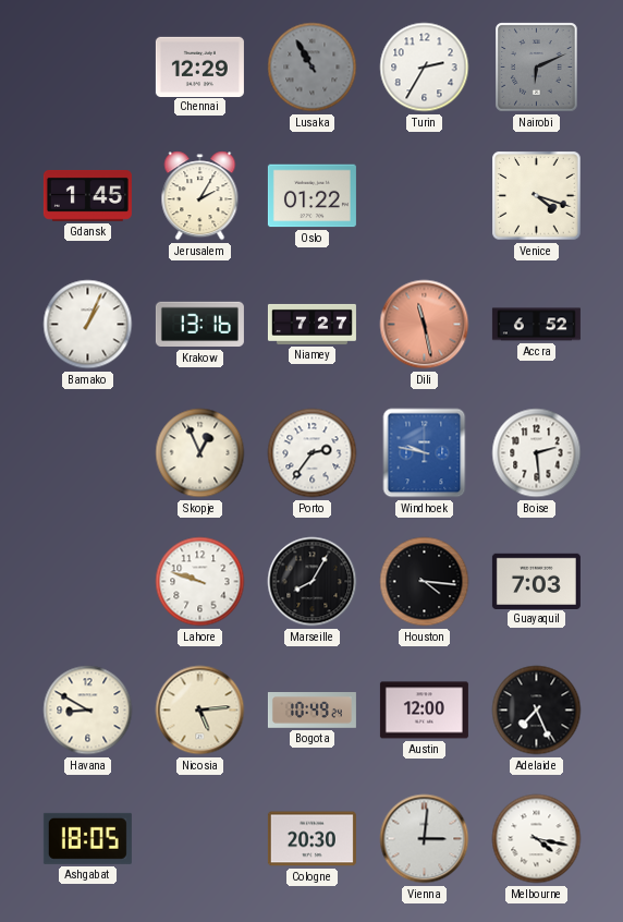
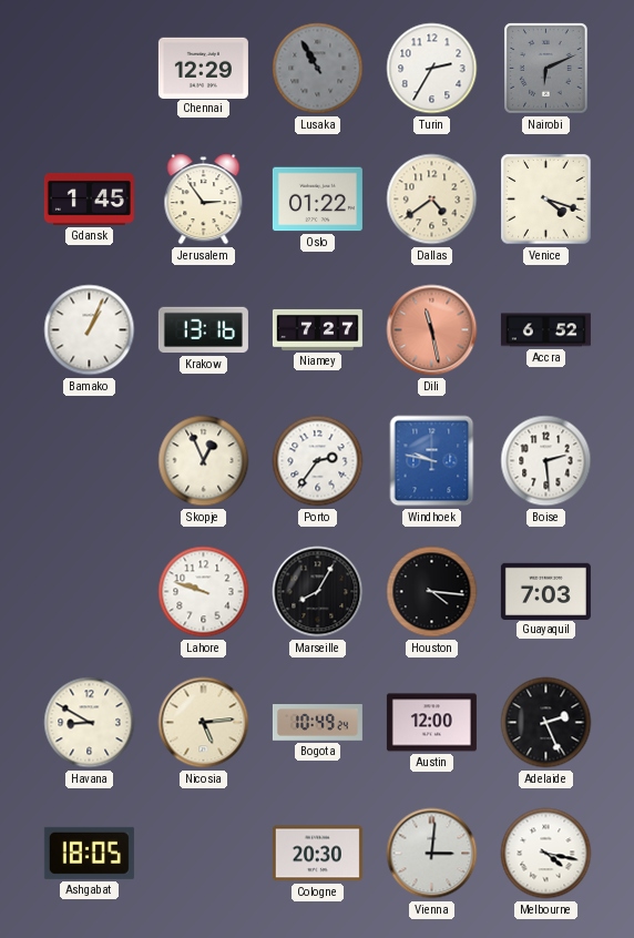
Jerusalem: 2:05 -> 2:54 (204, 200)
Dallas: none -> 4:39 (432, 200)
Adelaide: 7:26 -> 2:26 (546, 723)
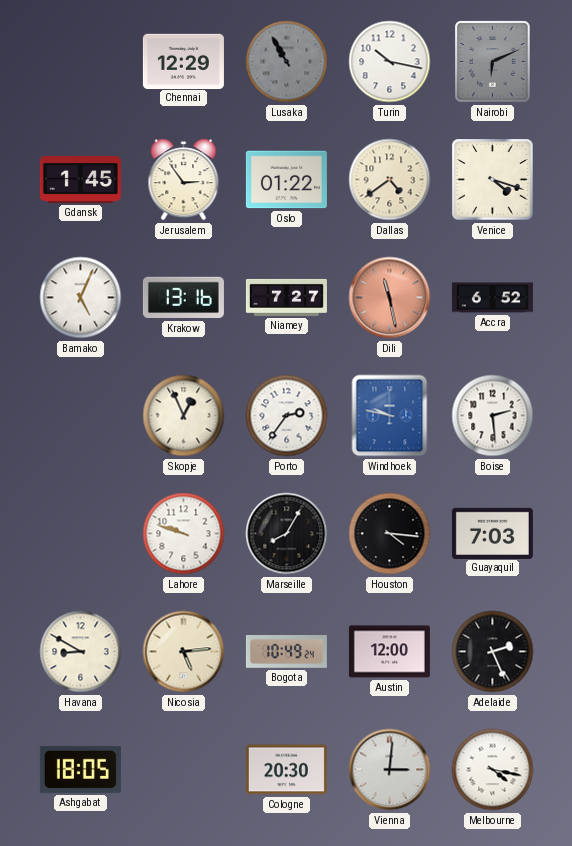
Turin: 2:35 -> 10:17 (390, 62)
Bamako: 1:04 -> 5:04 (81, 298)
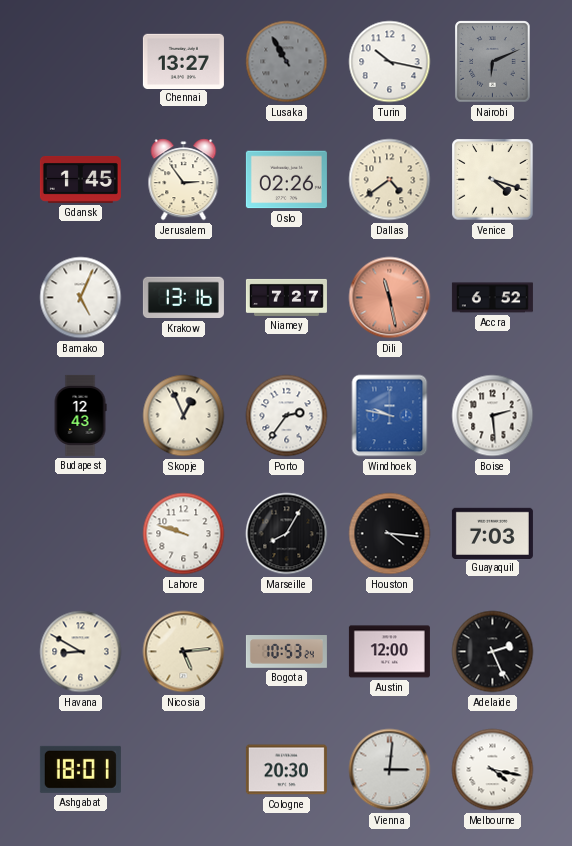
Chennai: 12:29 -> 13:27 (183, 61)
Oslo: 01:22 -> 02:26 (286, 180)
Budapest: none -> 12:43 (80, 415)
Bogota: 10:49 -> 10:53 (286, 652)
Ashgabat: 18:05 -> 18:01 (80, 769)
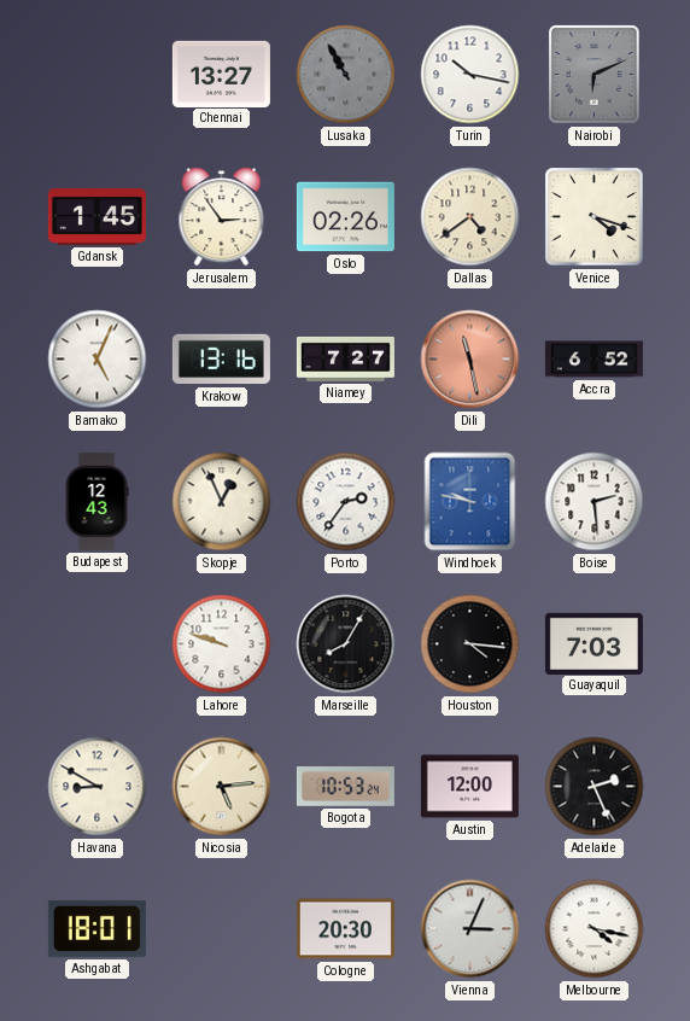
Vienna: 3:01 -> 3:04 (470, 929)
